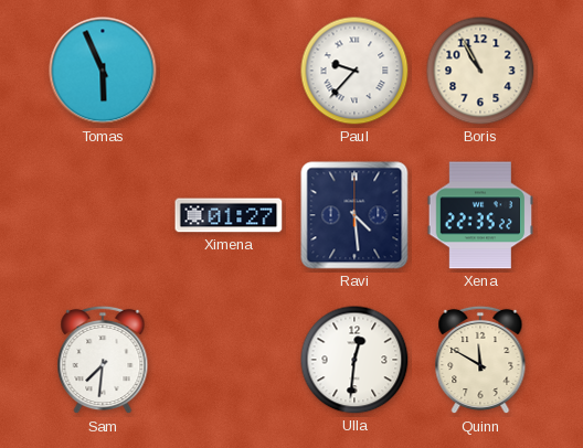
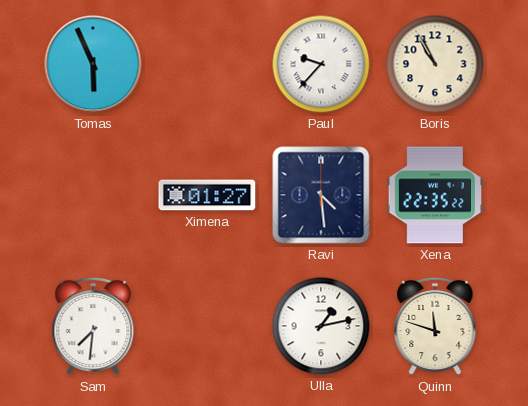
Ulla: 12:31 -> 1:13 (321, 326)
Quinn: 11:50 -> 11:48 (435, 326)
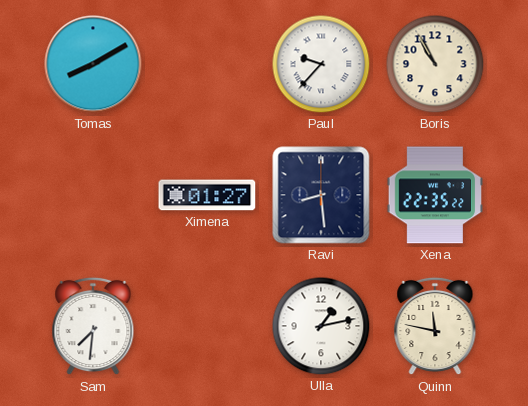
Tomas: 5:56 -> 8:10 (93, 64)
Ravi: 4:29 -> 8:29 (321, 195)
Quinn: 11:48 -> 11:47 (435, 326)
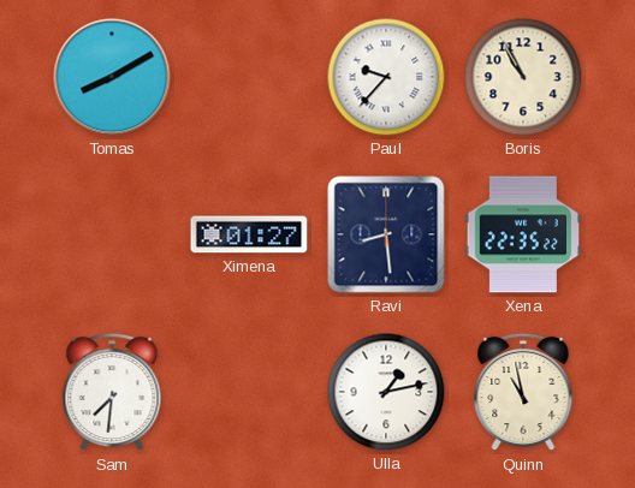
Quinn: 11:47 -> 10:58 (523, 392)
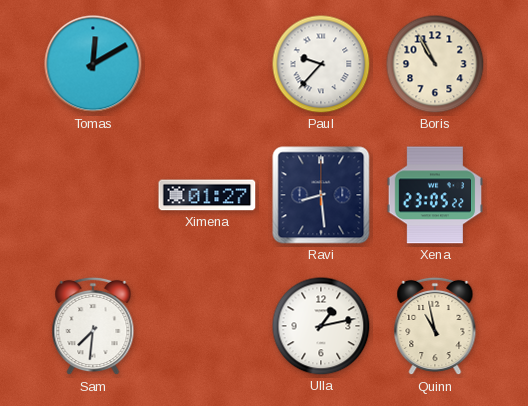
Tomas: 8:10 -> 12:10 (93, 64)
Xena: 22:35 -> 23:05 (435, 195)
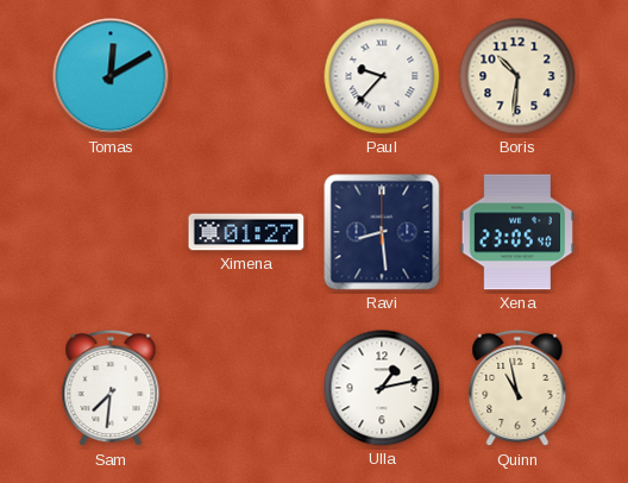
Boris: 10:55 -> 10:31 (517, 76)
Xena: 23:05:22 -> 23:05:40 (517, 232)
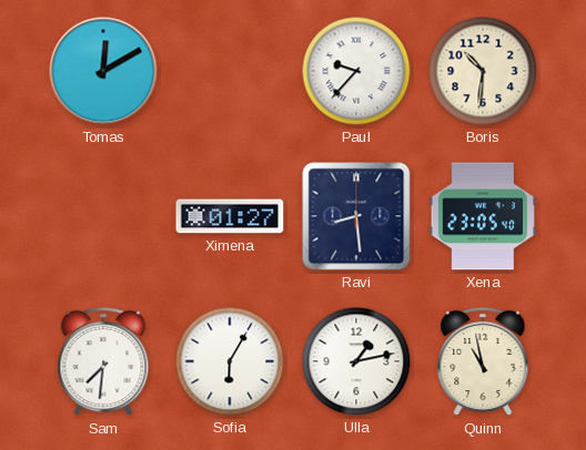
Sofia: none -> 6:05 (230, 361)
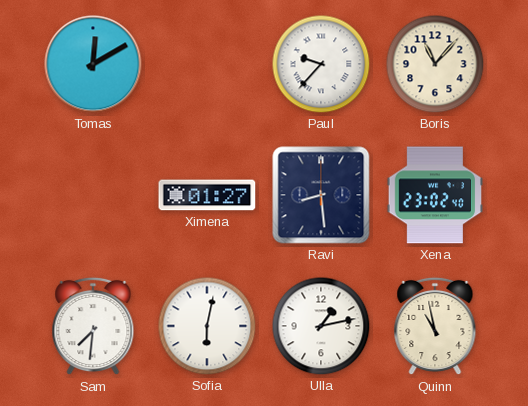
Boris: 10:31 -> 11:07 (435, 64)
Xena: 23:05 -> 23:02 (435, 195)
Sofia: 6:05 -> 6:02 (207, 326)
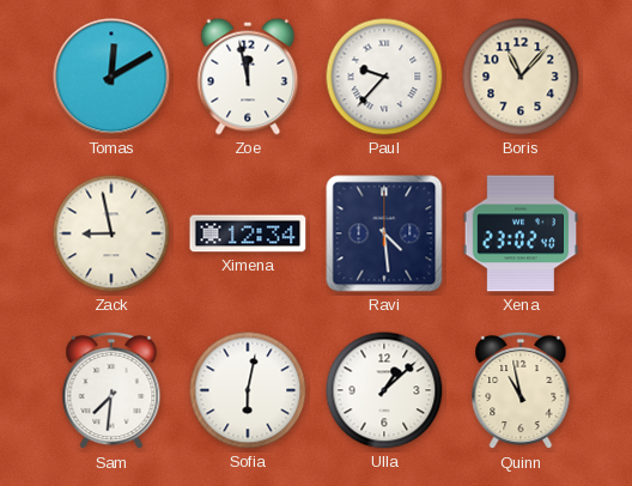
Zoe: none -> 11:58 (248, 77)
Zack: none -> 8:58 (111, 233)
Ximena: 01:27 -> 12:34 (248, 233)
Ravi: 8:29 -> 4:29 (384, 233)
Ulla: 1:13 -> 1:08 (384, 390)
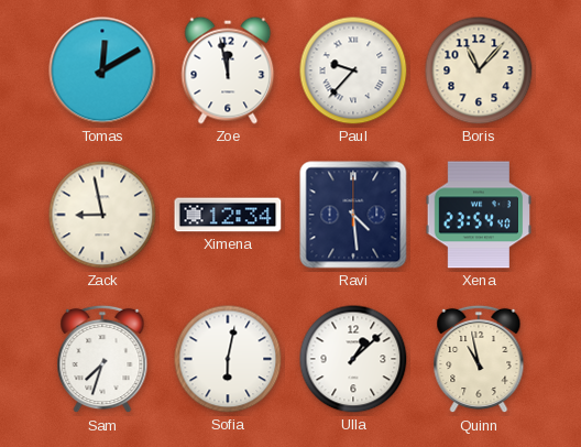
Xena: 23:02 -> 23:54 (479, 215)
Sam: 7:31 -> 7:33 (102, 359)
